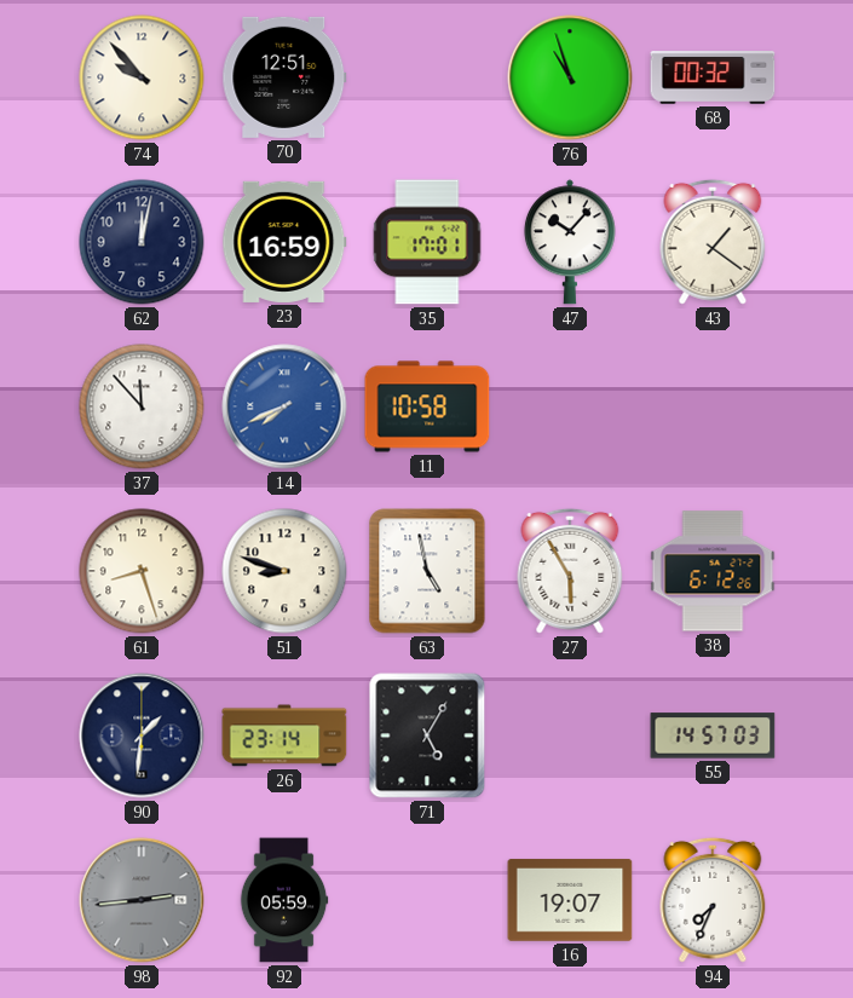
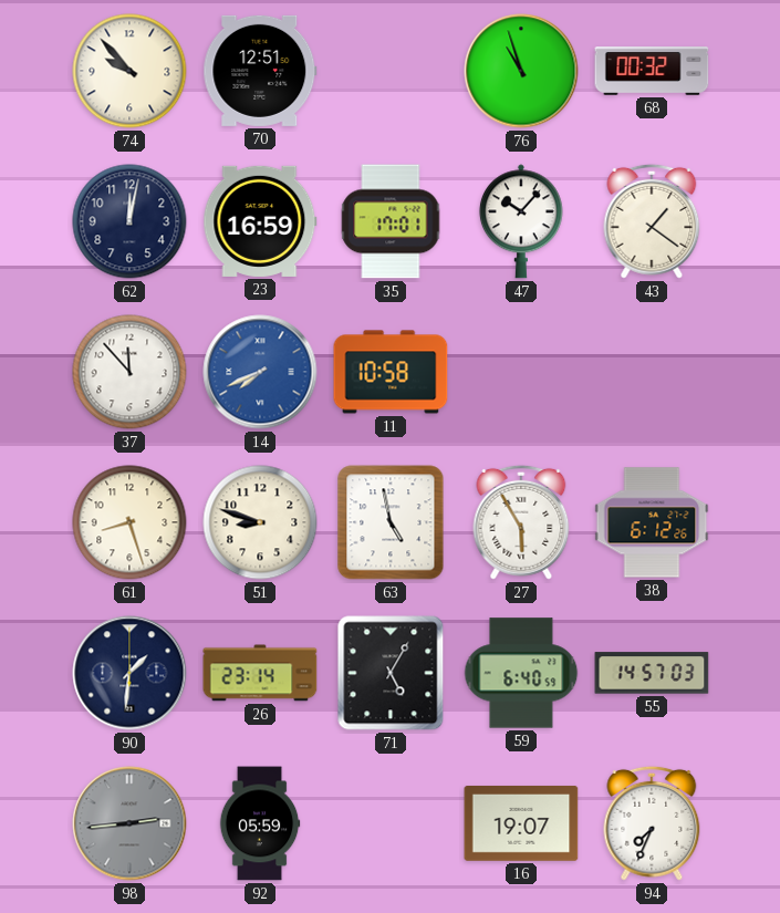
59: none -> 6:40 (521, 673)
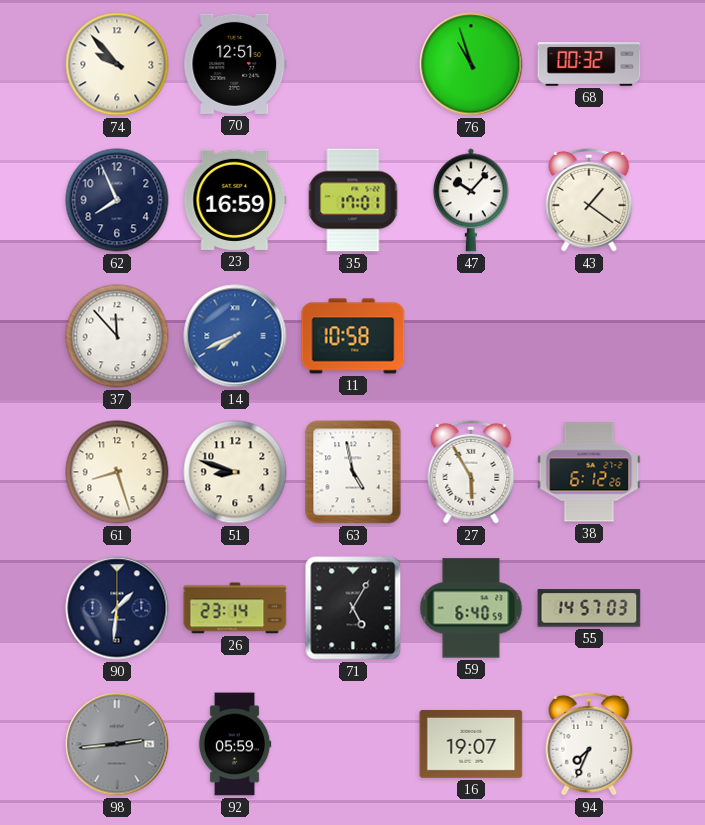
62: 12:02 -> 7:56 (117, 200)
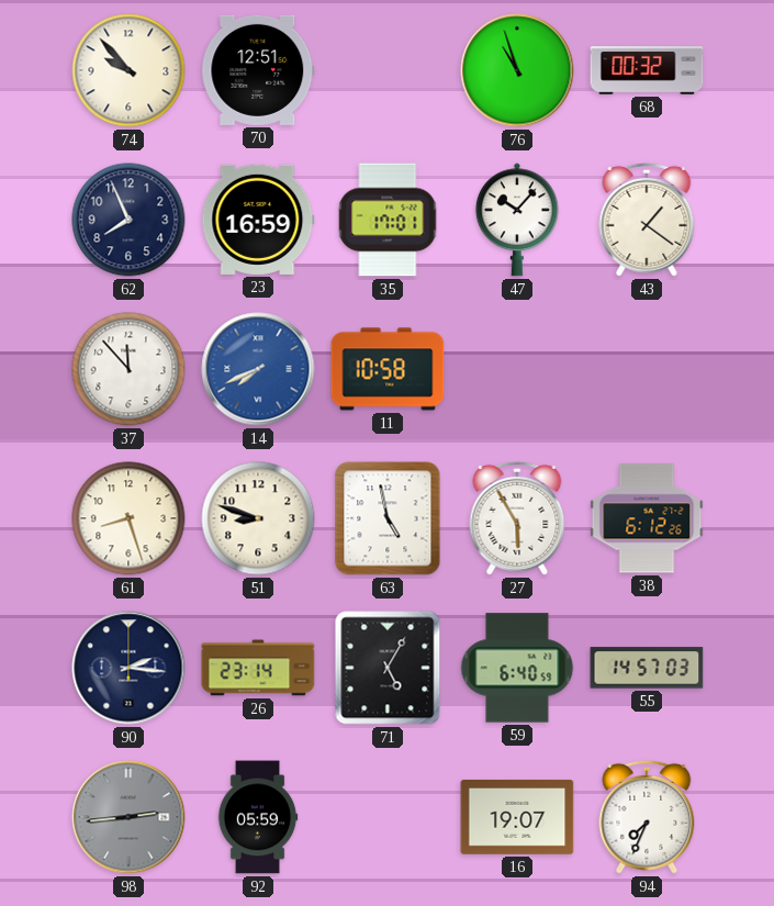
90: 1:31 -> 2:16 (128, 668)
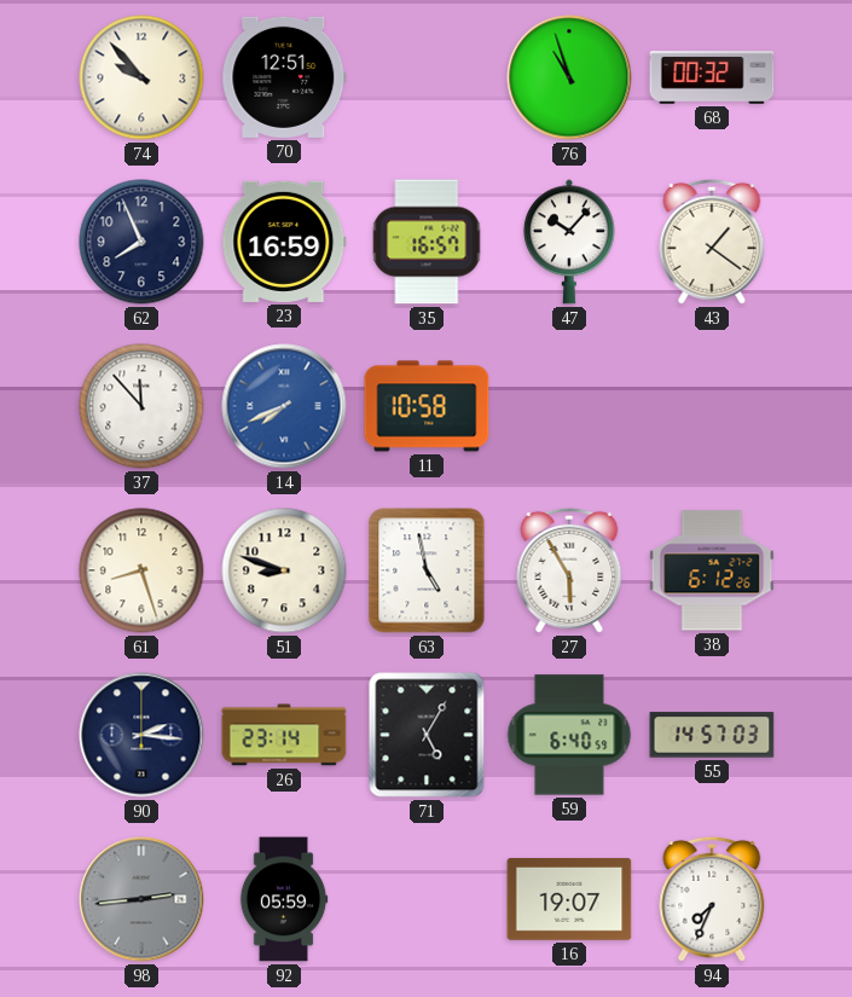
35: 17:01 -> 16:57 (427, 242)
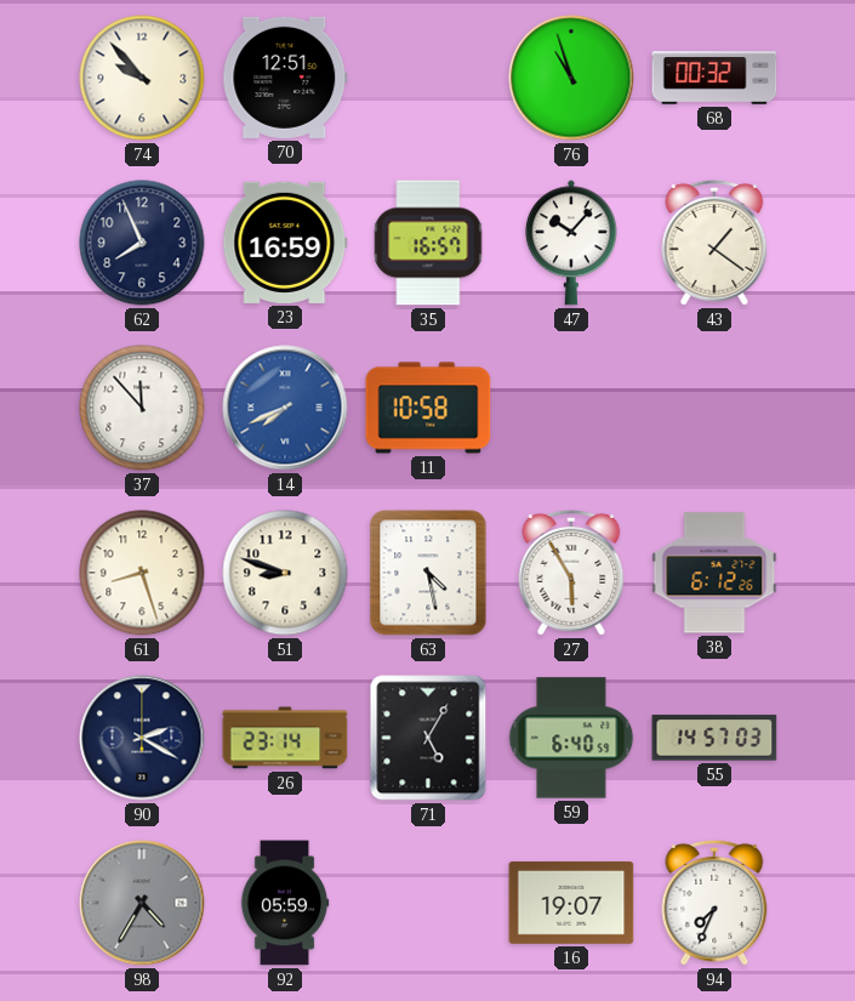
63: 4:58 -> 4:28 (428, 573)
90: 2:16 -> 2:20 (142, 738)
98: 2:44 -> 4:35 (142, 903)
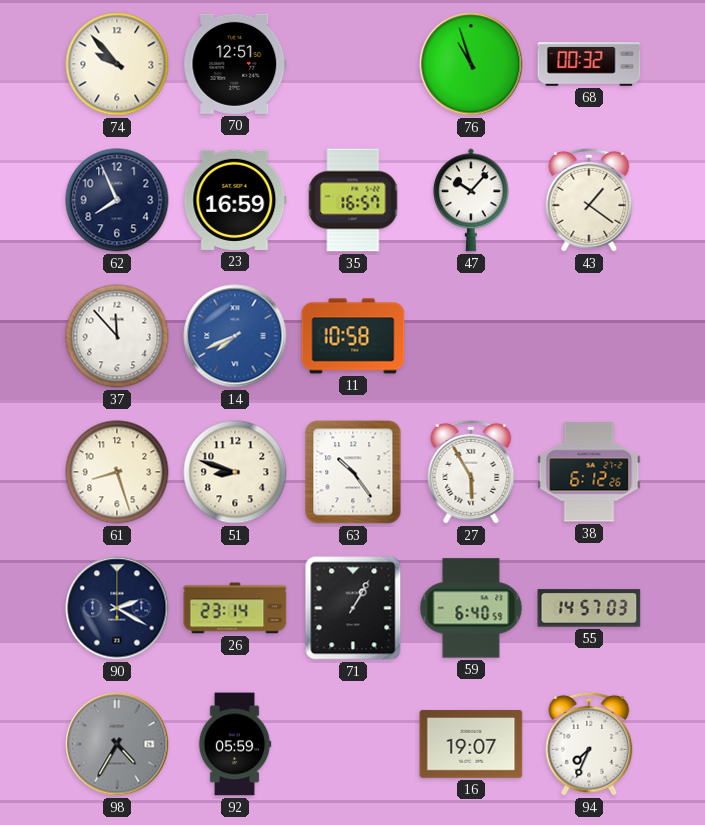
63: 4:28 -> 10:24 (353, 472)
71: 5:05 -> 1:05 (353, 608)
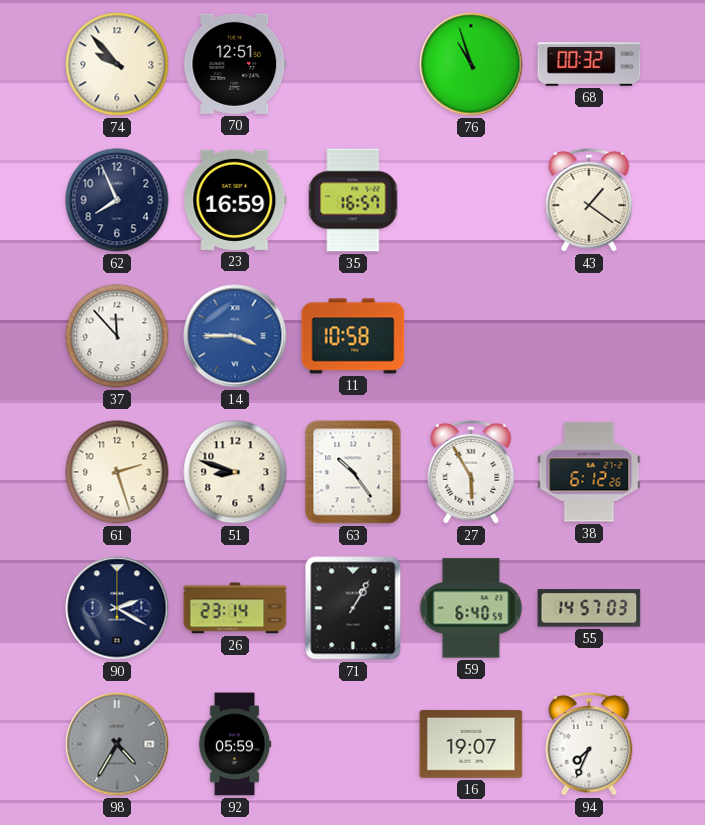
47: 10:07 -> none (471, 200)
14: 7:41 -> 3:45 (235, 336)
61: 8:27 -> 2:27 (117, 472)
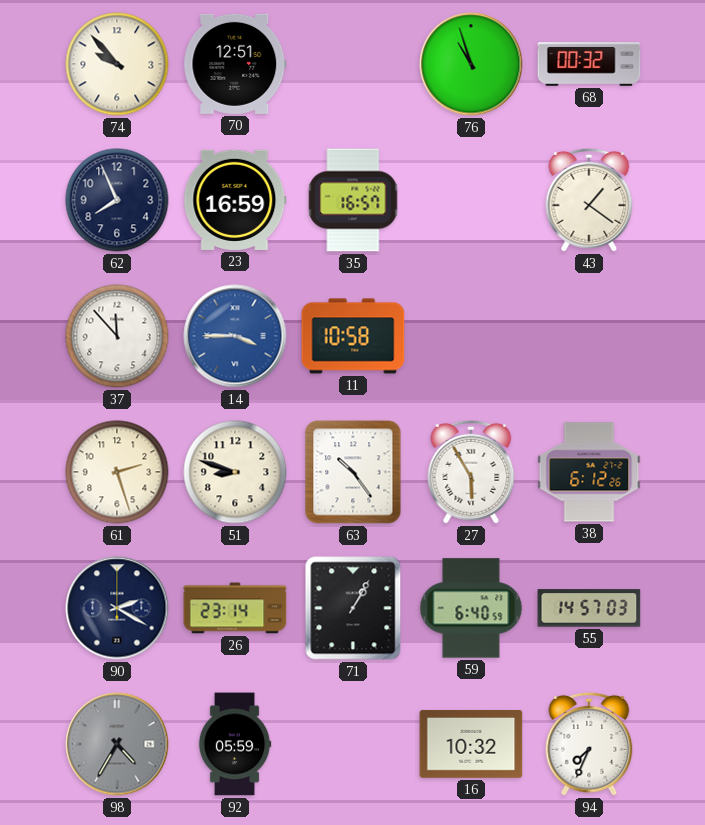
16: 19:07 -> 10:32 (471, 744)
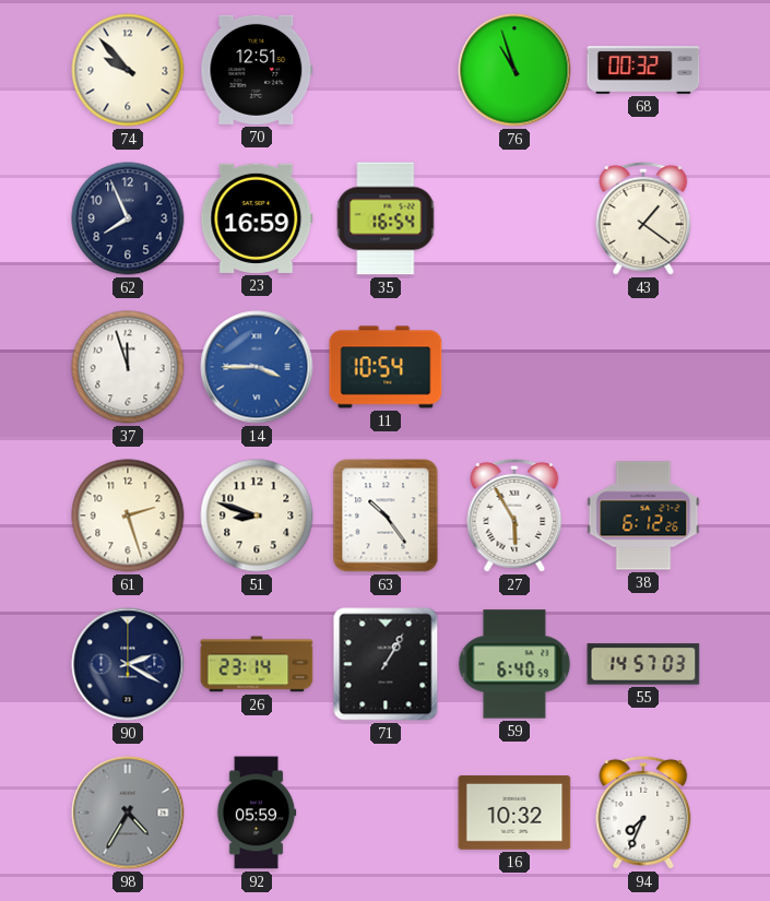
35: 16:57 -> 16:54 (386, 218)
37: 11:53 -> 11:57 (128, 367)
11: 10:58 -> 10:54 (386, 367)
